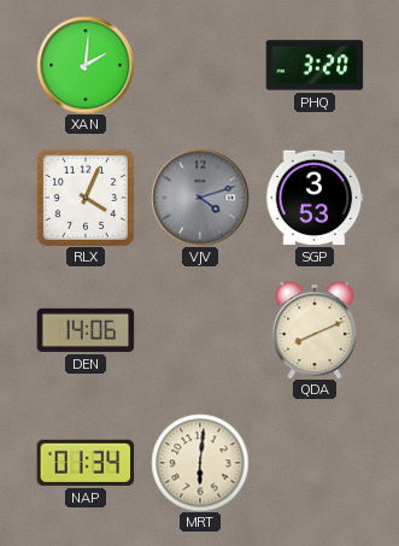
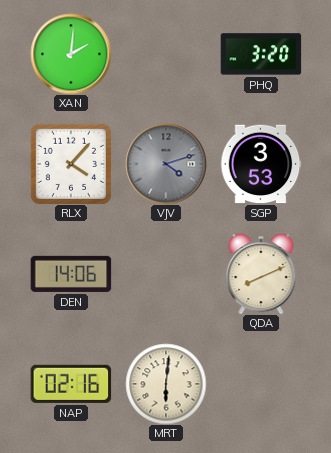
RLX: 4:04 -> 4:07 (71, 164)
NAP: 01:34 -> 02:16 (71, 384)
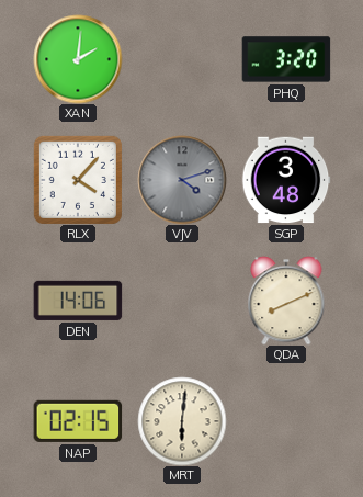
SGP: 3:53 -> 3:48 (286, 180)
NAP: 02:16 -> 02:15 (78, 421)
